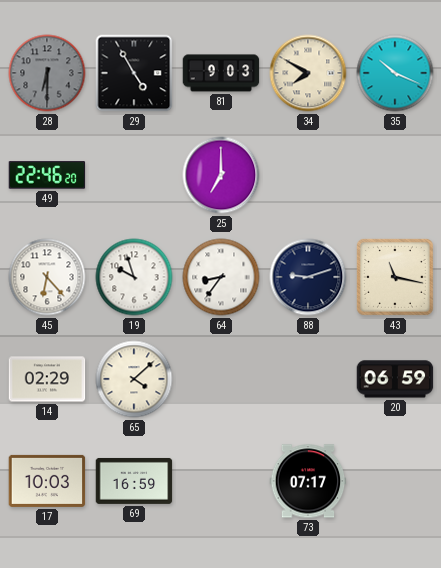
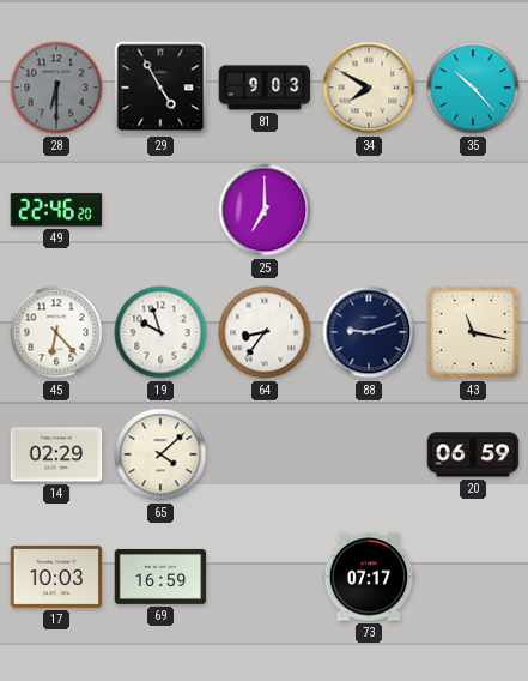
35: 10:19 -> 10:23 (473, 88)
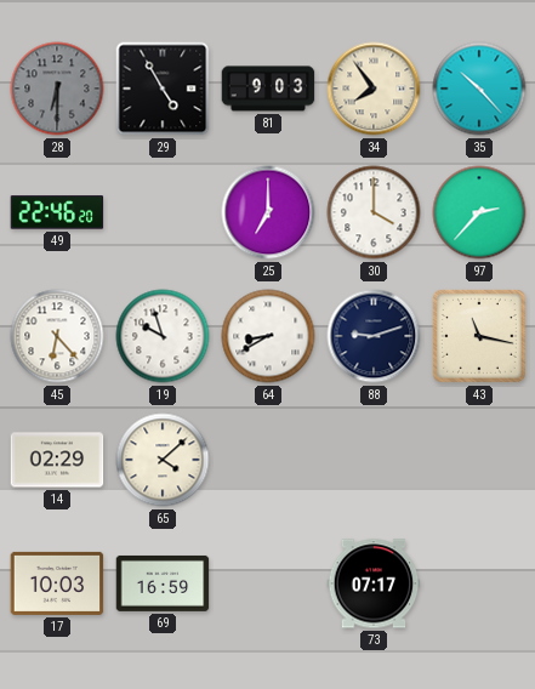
34: 7:50 -> 7:54 (374, 89)
30: none -> 4:00 (374, 212)
97: none -> 2:37 (479, 212)
64: 8:36 -> 8:40 (268, 336)
20: 06:59 -> none (473, 454)
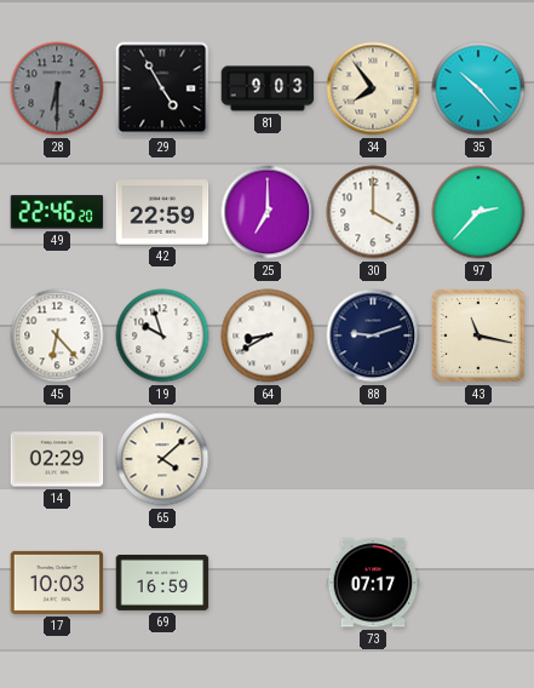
42: none -> 22:59 (162, 212)
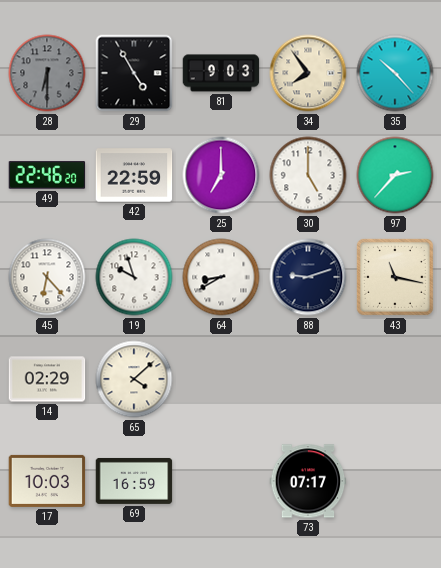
30: 4:00 -> 5:00 (308, 175)
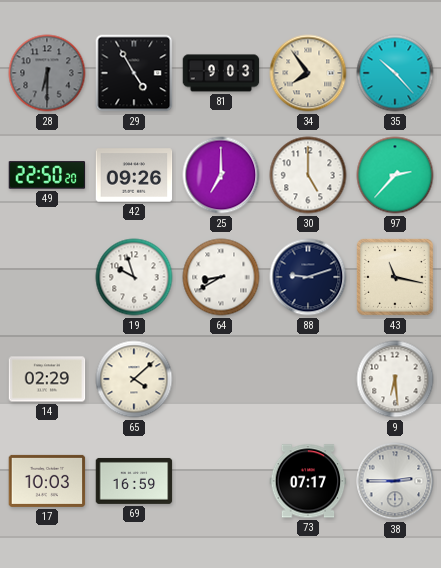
49: 22:46 -> 22:50 (47, 175)
42: 22:59 -> 09:26 (134, 175)
45: 6:23 -> none (47, 277)
9: none -> 6:29 (395, 379)
38: none -> 2:45 (395, 481)
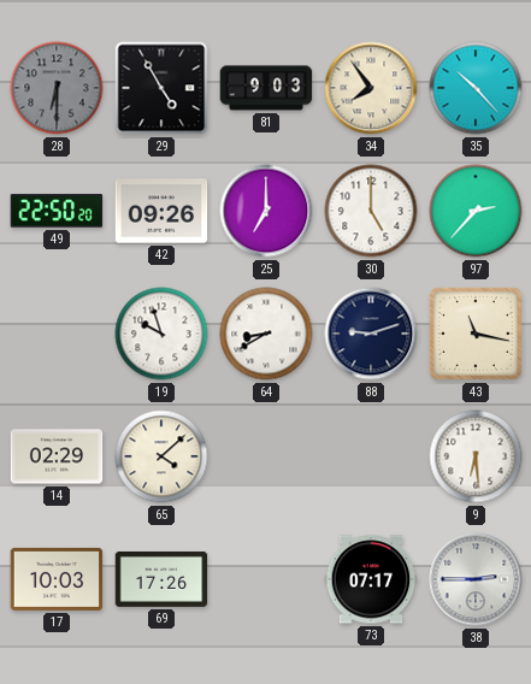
69: 16:59 -> 17:26 (161, 579)
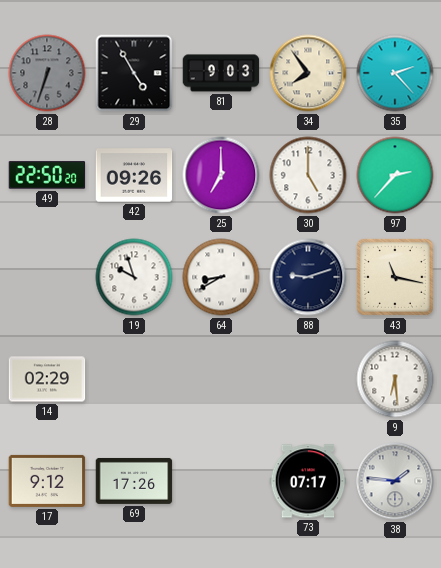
28: 6:30 -> 6:33 (47, 73)
35: 10:23 -> 2:23 (395, 73)
65: 4:08 -> none (161, 456)
17: 10:03 -> 9:12 (47, 481)
38: 2:45 -> 1:46 (395, 481)
